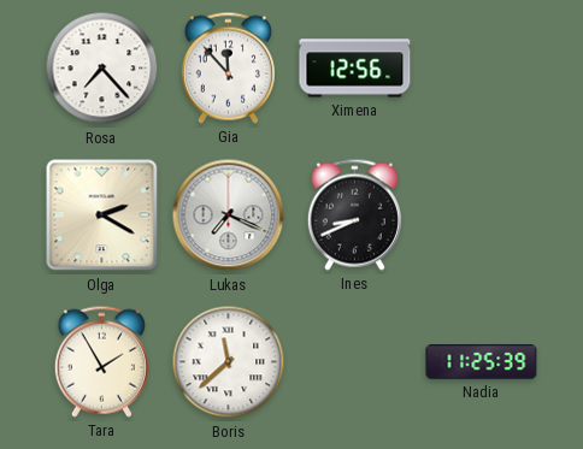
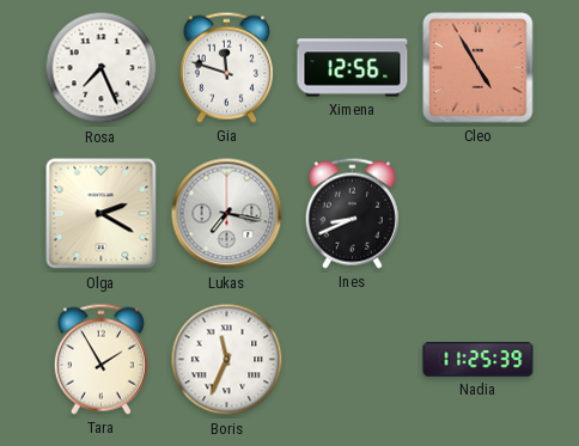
Rosa: 7:23 -> 7:26 (102, 68)
Gia: 11:53 -> 11:48 (226, 67)
Cleo: none -> 4:55 (479, 68)
Lukas: 7:19 -> 7:17 (227, 214)
Boris: 11:38 -> 11:34 (227, 360)
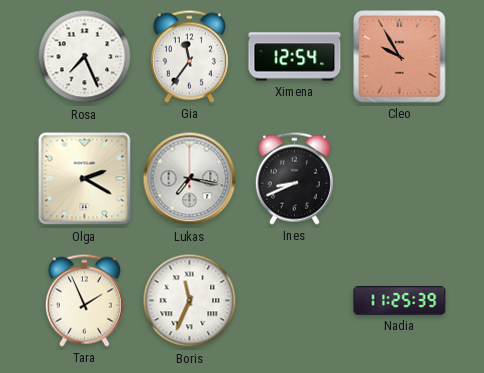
Gia: 11:48 -> 11:36 (189, 56)
Ximena: 12:56 -> 12:54 (295, 57)
Cleo: 4:55 -> 9:55 (400, 57)
Tara: 1:55 -> 1:56 (84, 300)
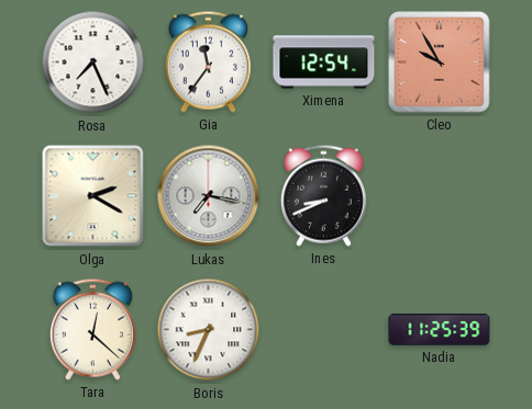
Tara: 1:56 -> 12:22 (92, 329)
Boris: 11:34 -> 8:34 (209, 330)
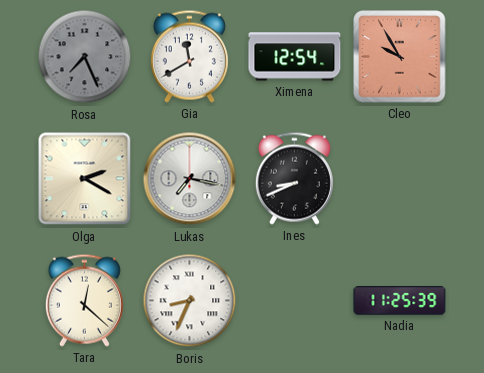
Rosa dial: white -> grey (85, 57)
Gia: 11:36 -> 11:40 (189, 56)
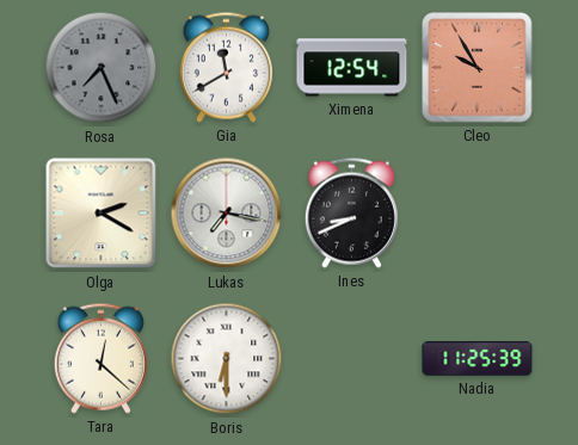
Boris: 8:34 -> 6:30 (227, 359)
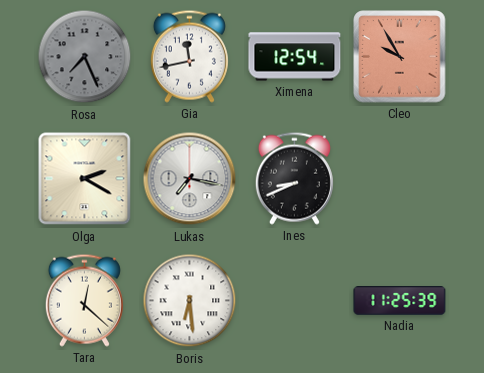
Gia: 11:40 -> 11:43 (189, 56)
Boris: 6:30 -> 6:29 (190, 301)
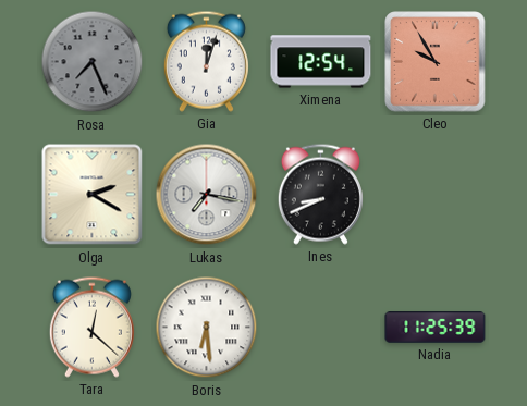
Gia: 11:43 -> 12:03 (206, 61)
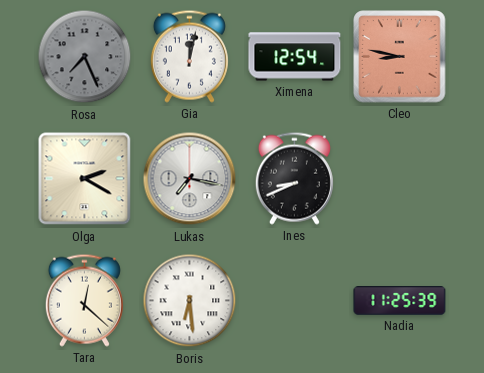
Gia: 12:03 -> 12:02 (189, 56)
Cleo: 9:55 -> 8:47 (400, 57)
